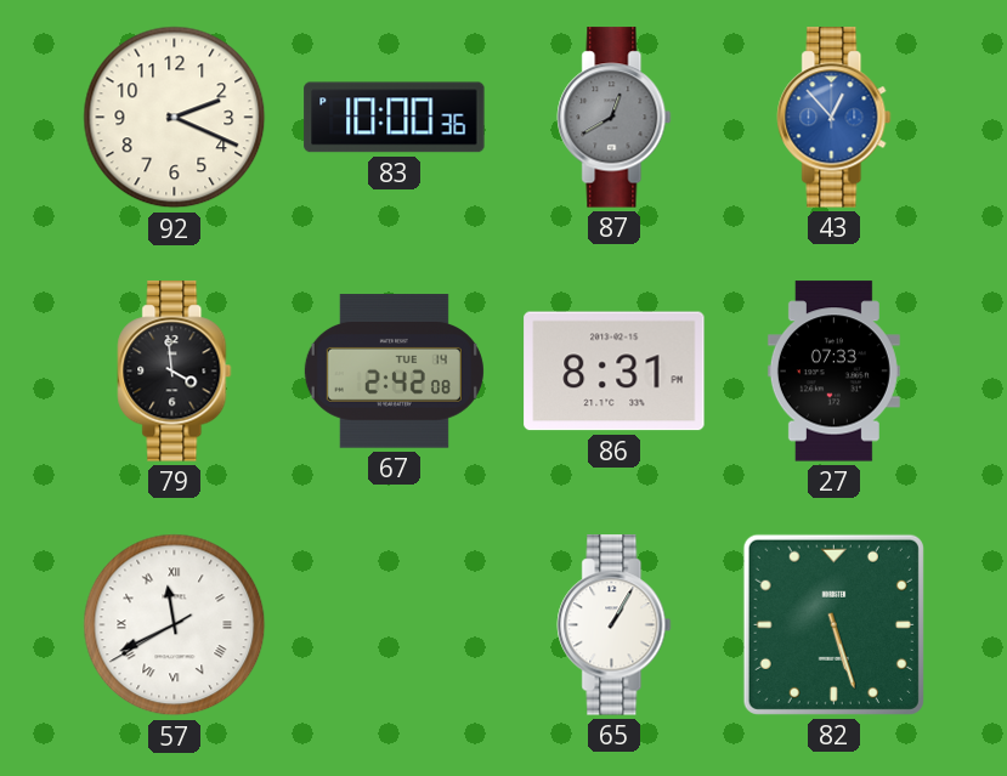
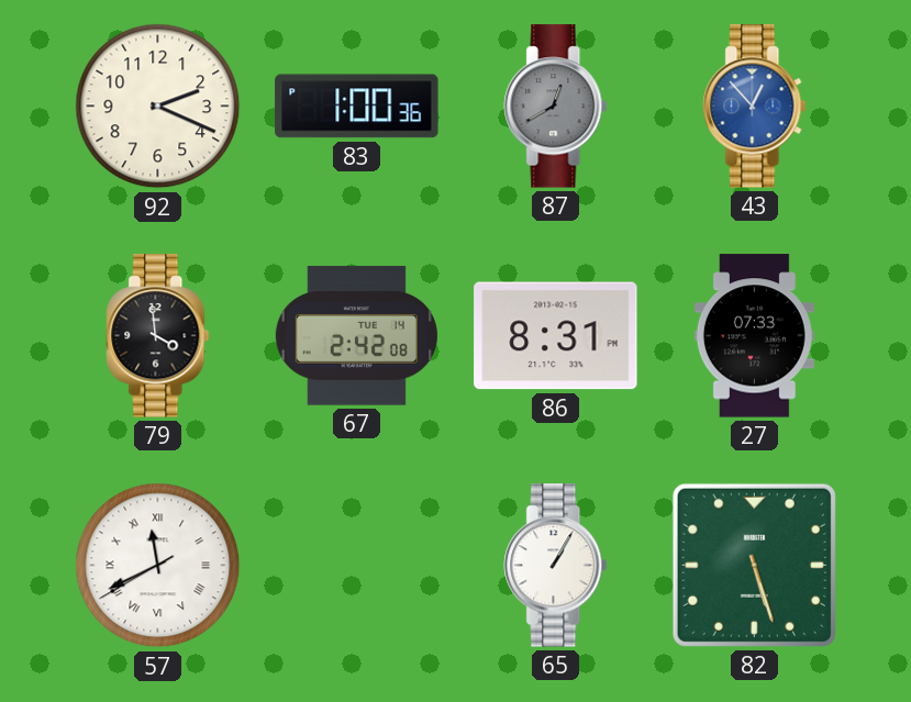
83: 10:00 -> 1:00 (357, 107)
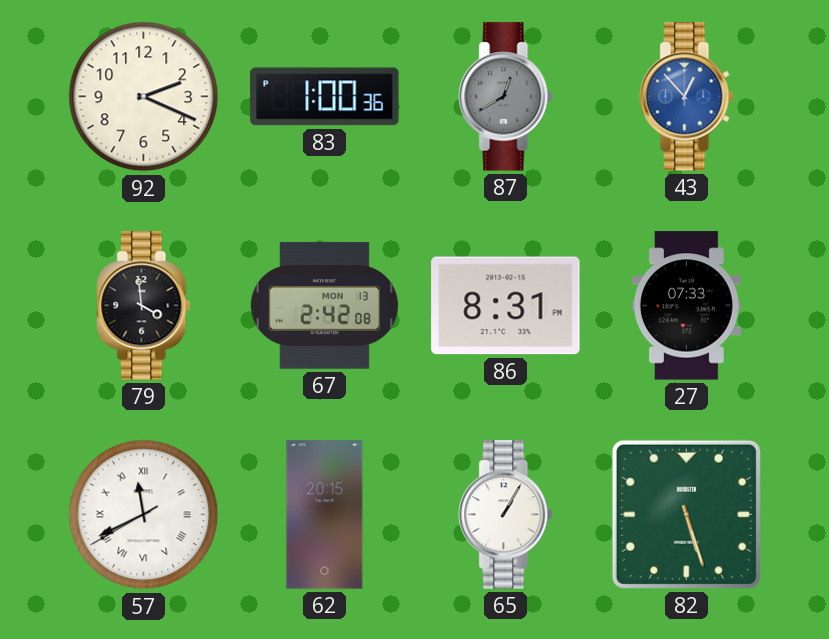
67 date: TUE 14 -> MON 13 (324, 306)
62: none -> 20:15 (325, 515)
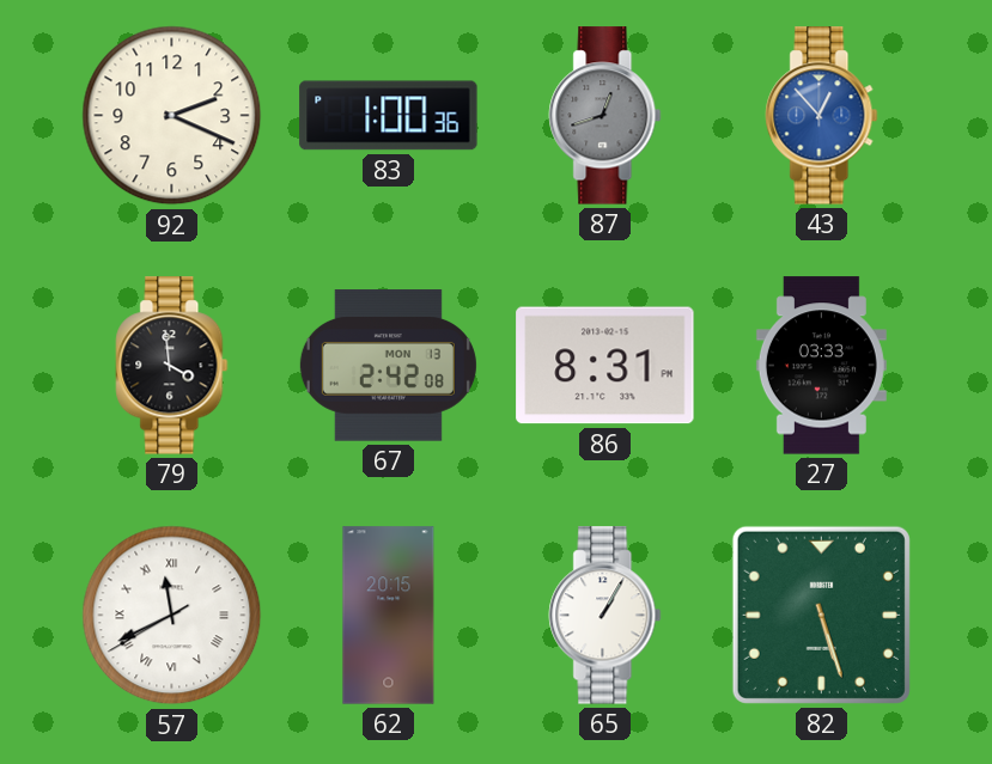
87: 12:40 -> 12:42 (605, 116)
27: 07:33 -> 03:33 (821, 366)
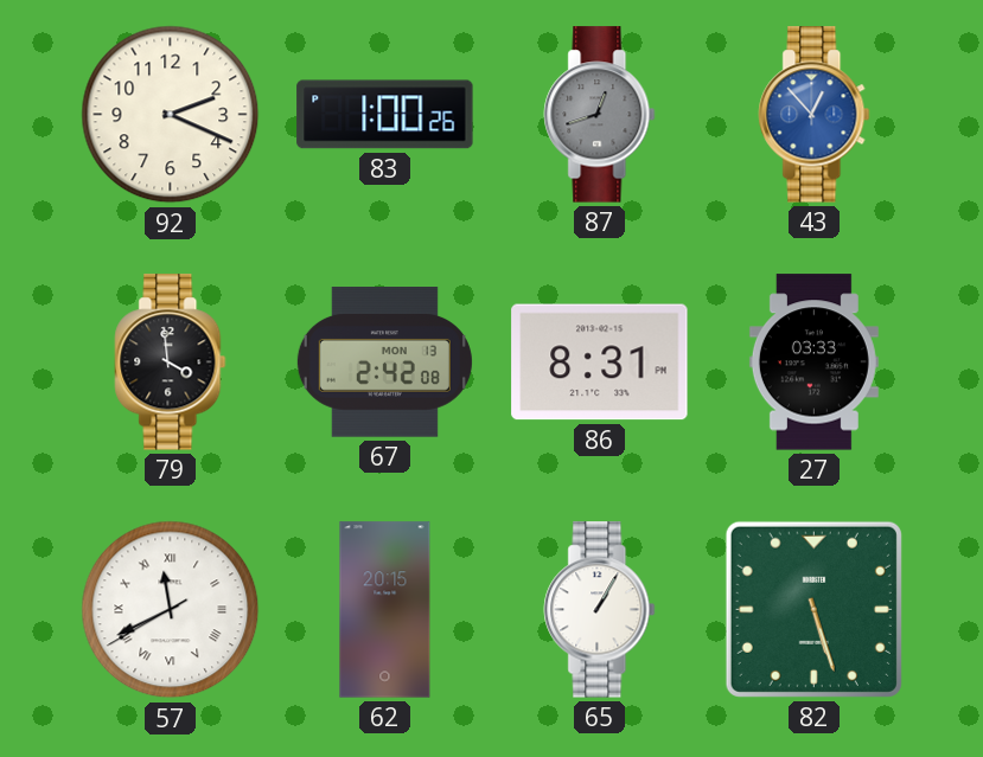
83: 1:00:36 -> 1:00:26 (385, 115)
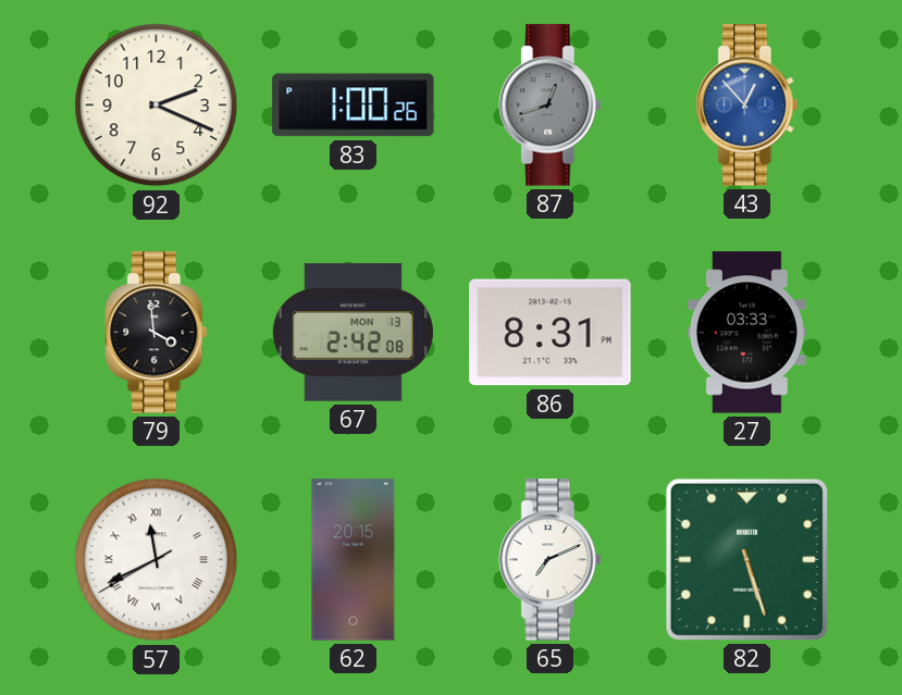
65: 1:05 -> 7:11 (551, 560)
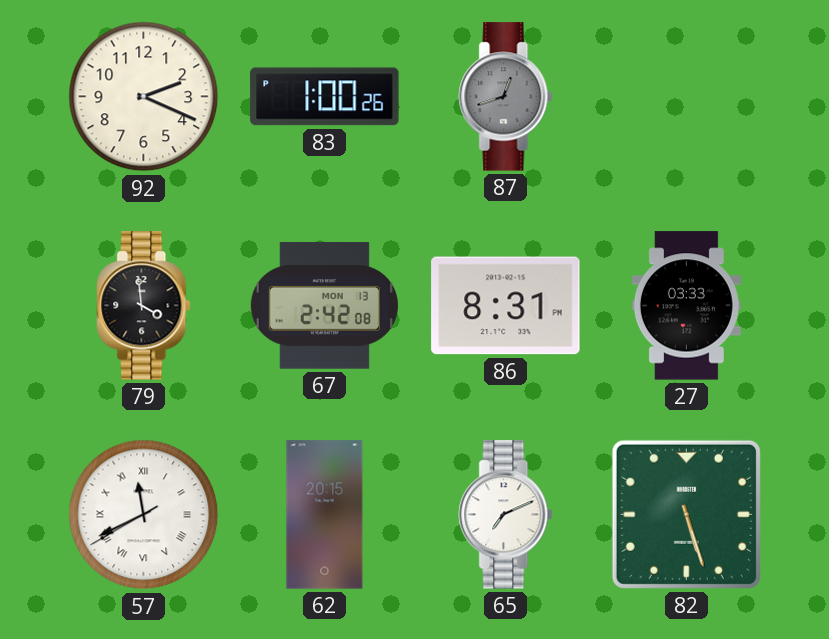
43: 12:53 -> none (747, 106)
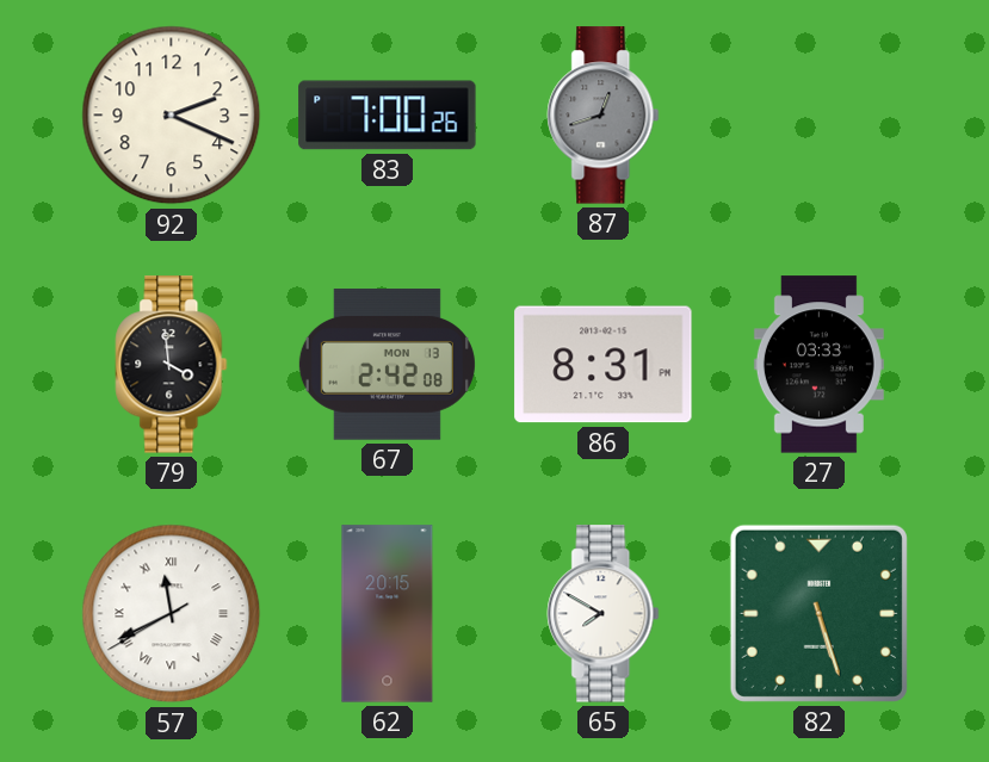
83: 1:00 -> 7:00 (388, 116)
65: 7:11 -> 7:50 (604, 614)
